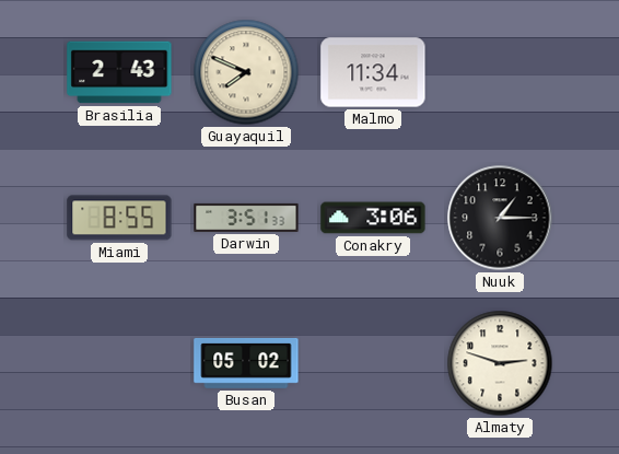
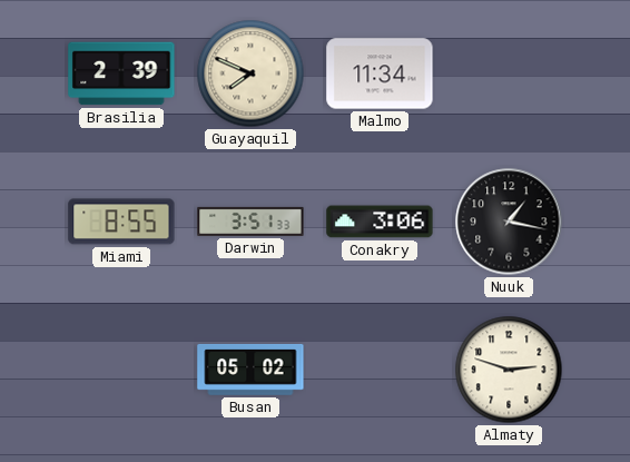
Brasilia: 2:43 -> 2:39 (121, 73)
Nuuk: 1:15 -> 1:17 (509, 222)
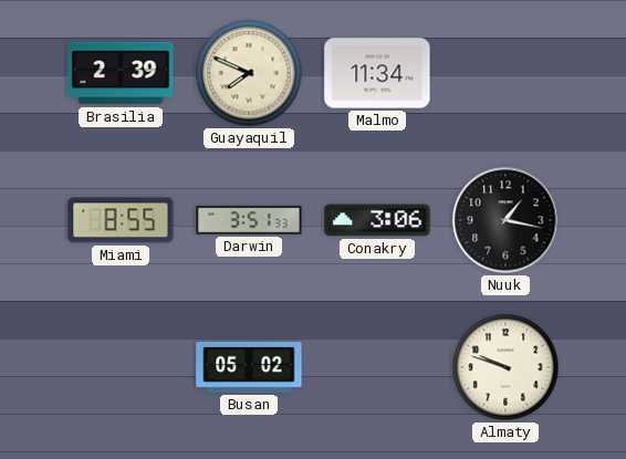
Almaty: 2:48 -> 9:48 (505, 367)
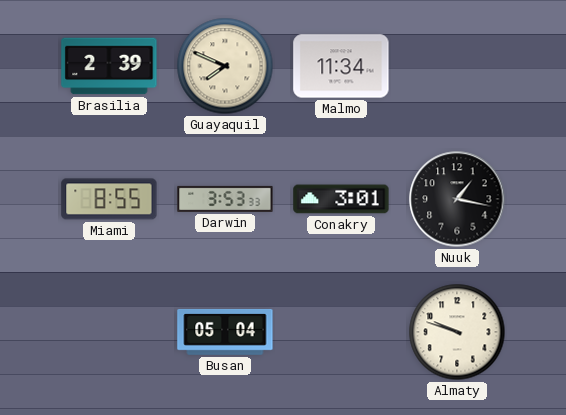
Darwin: 3:51 -> 3:53 (225, 199)
Conakry: 3:06 -> 3:01 (341, 199)
Busan: 05:02 -> 05:04 (225, 332)
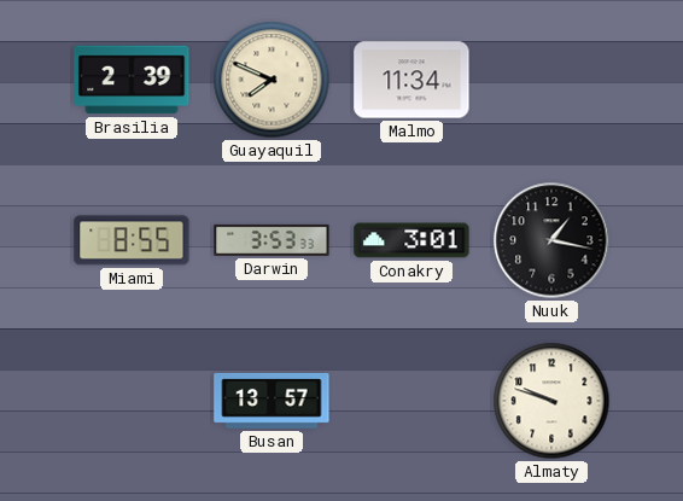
Busan: 05:04 -> 13:57 (272, 401)
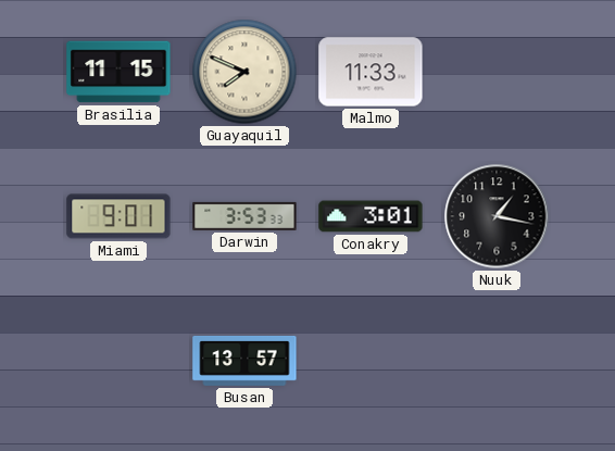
Brasilia: 2:39 -> 11:15 (118, 72)
Malmo: 11:34 -> 11:33 (371, 72)
Miami: 8:55 -> 9:01 (118, 216)
Almaty: 9:48 -> none (551, 401)
